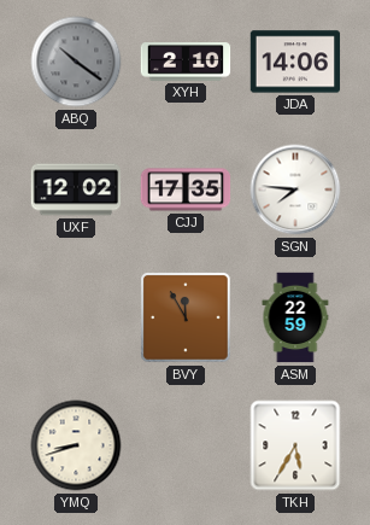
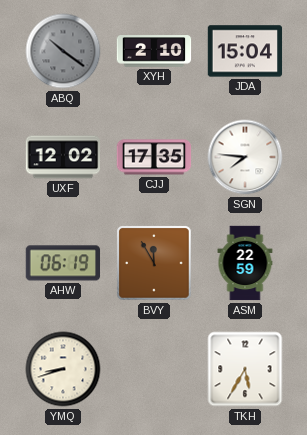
JDA: 14:06 -> 15:04 (245, 51)
AHW: none -> 06:19 (63, 263)
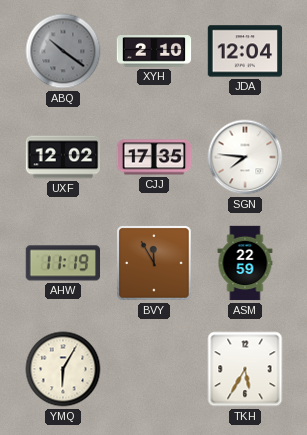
JDA: 15:04 -> 12:04 (245, 51)
AHW: 06:19 -> 11:19 (63, 263)
YMQ: 8:42 -> 6:05 (63, 369)
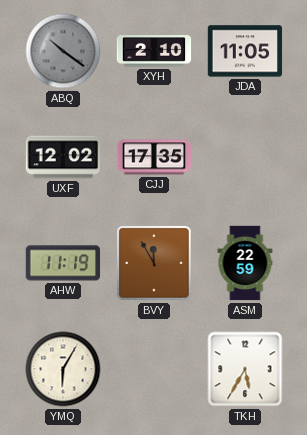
JDA: 12:04 -> 11:05 (245, 51)
SGN: 7:46 -> none (245, 157)
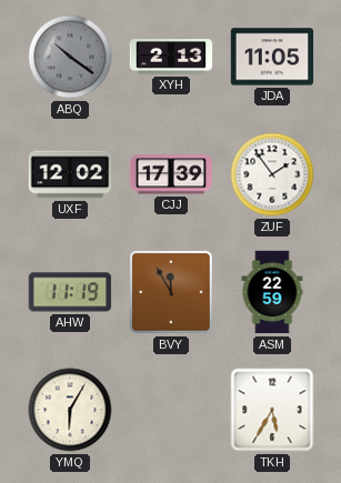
XYH: 2:10 -> 2:13 (171, 57)
CJJ: 17:35 -> 17:39 (171, 174)
ZUF: none -> 1:54 (272, 174)
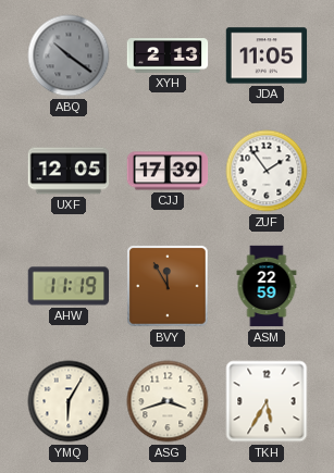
UXF: 12:02 -> 12:05 (69, 171)
ASG: none -> 3:42 (168, 401)
